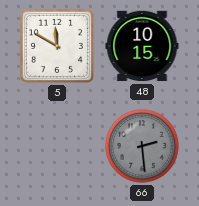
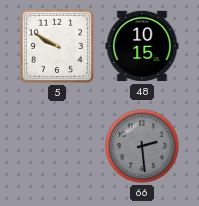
5: 11:50 -> 9:50 (57, 46)
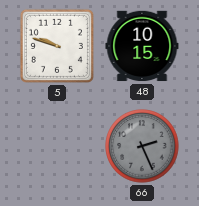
5: 9:50 -> 9:48 (57, 46)
66: 2:29 -> 2:26 (142, 146)
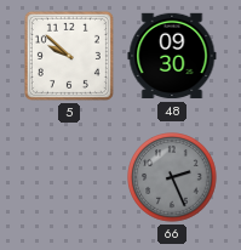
5: 9:48 -> 9:52 (69, 56)
48: 10:15 -> 09:30 (172, 56)
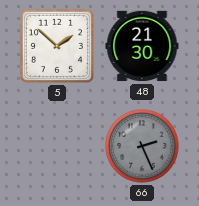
5: 9:52 -> 1:52 (57, 46)
48: 09:30 -> 21:30 (142, 46)
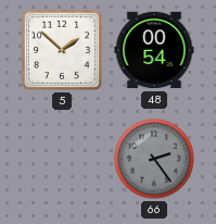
48: 21:30 -> 00:54 (154, 50)
66: 2:26 -> 2:24 (154, 159)
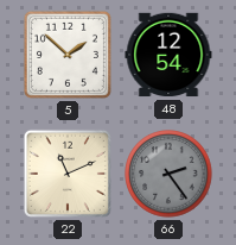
48: 00:54 -> 12:54 (168, 55)
22: none -> 11:11 (68, 174)
